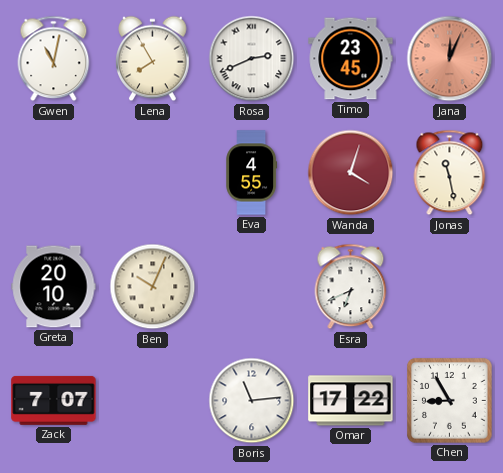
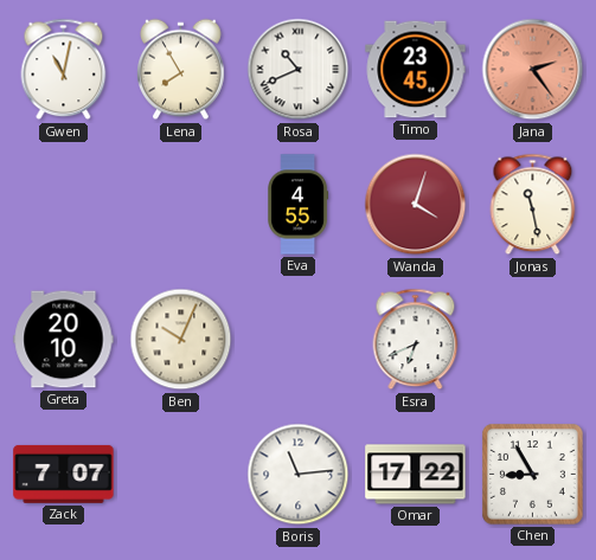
Rosa: 2:41 -> 10:41 (299, 70)
Jana: 12:04 -> 2:24 (533, 70)
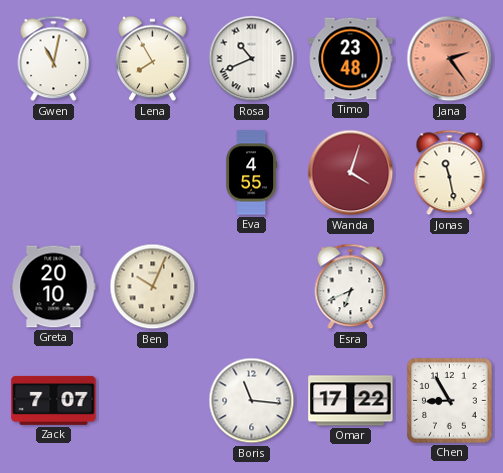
Timo: 23:45 -> 23:48 (351, 59)
Boris: 11:14 -> 11:16 (252, 401)
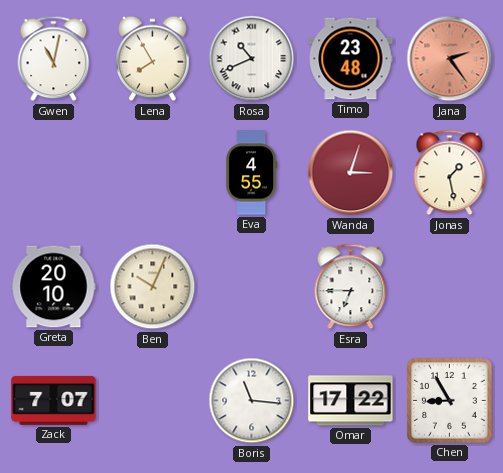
Wanda: 4:03 -> 3:03 (351, 173)
Jonas: 11:28 -> 1:28 (450, 173)
Esra: 6:41 -> 6:45 (351, 287)
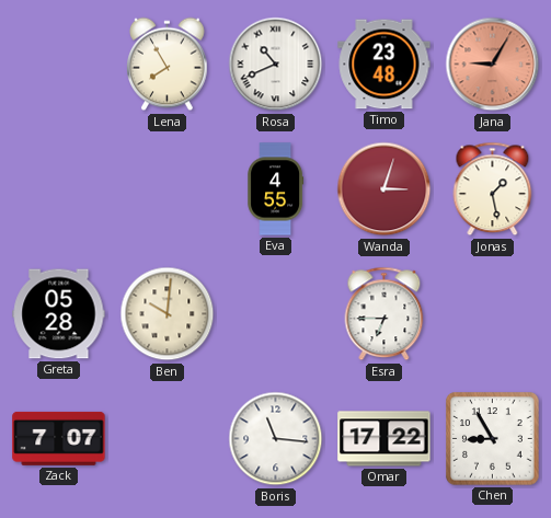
Gwen: 11:02 -> none (54, 59)
Jana: 2:24 -> 9:05 (493, 65)
Greta: 20:10 -> 05:28 (59, 314)
Ben: 10:04 -> 10:01 (168, 314)
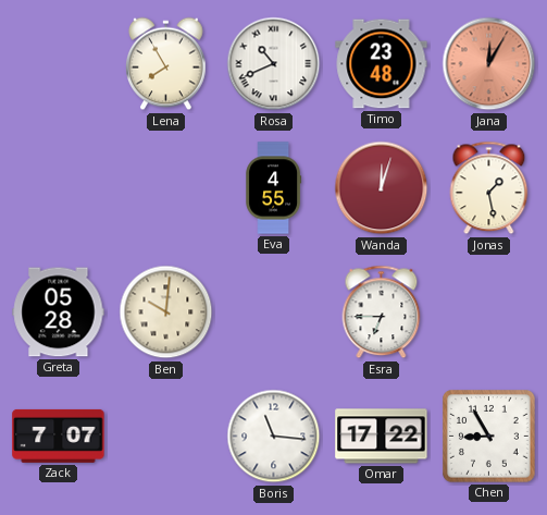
Jana: 9:05 -> 12:05 (489, 64)
Wanda: 3:03 -> 12:03 (382, 188)
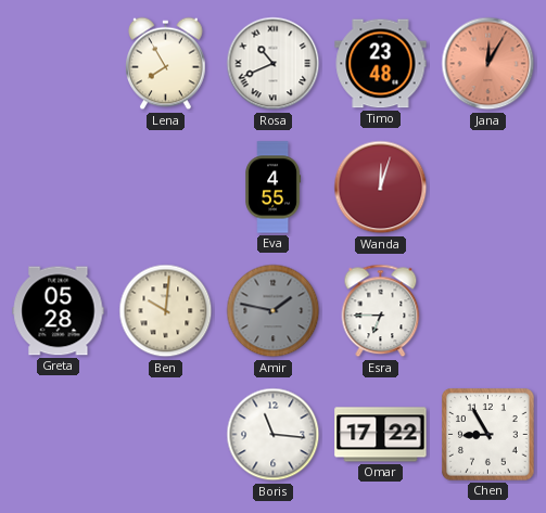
Jonas: 1:28 -> none (489, 188)
Amir: none -> 1:47 (274, 311)
Zack: 7:07 -> none (59, 436)
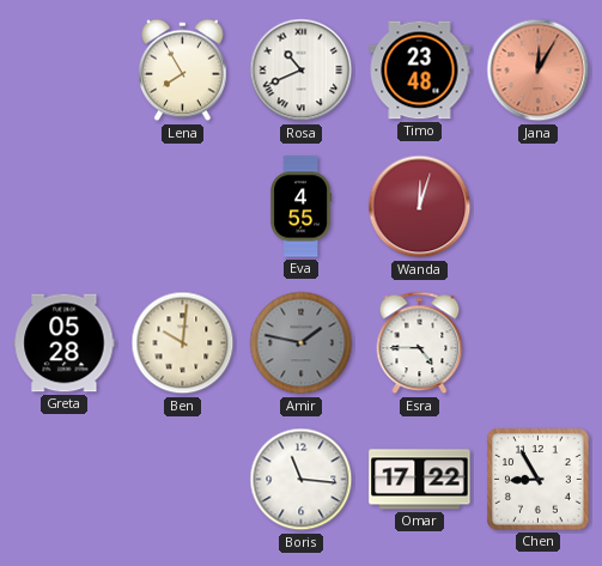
Esra: 6:45 -> 4:45 (420, 343)
